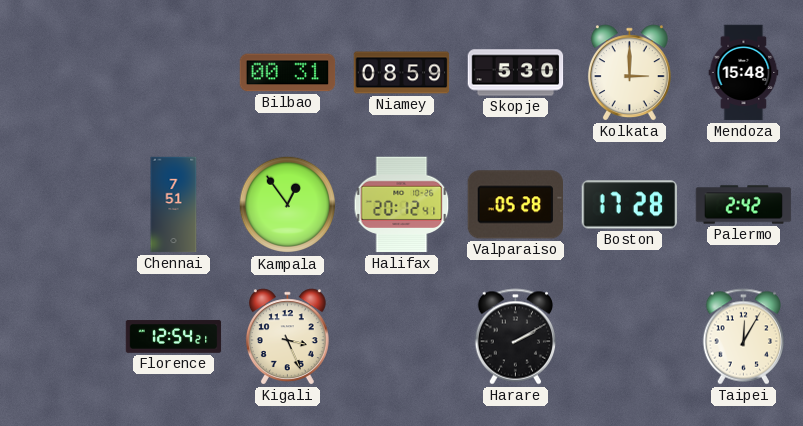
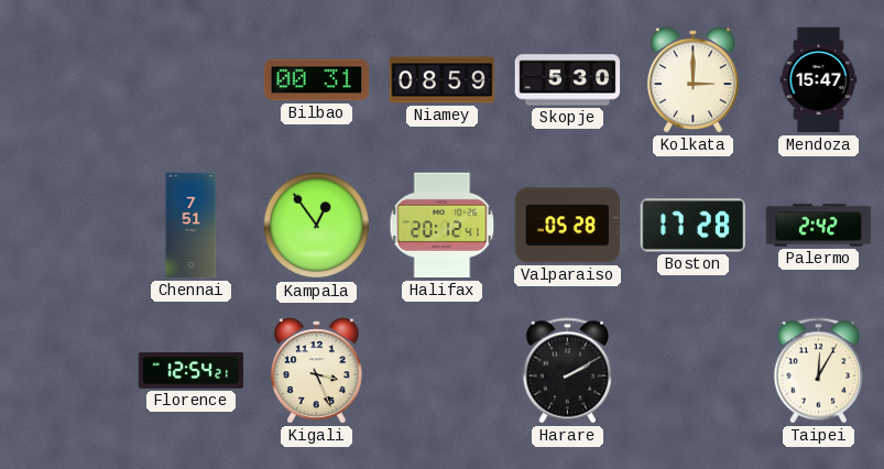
Mendoza: 15:48 -> 15:47 (819, 80)
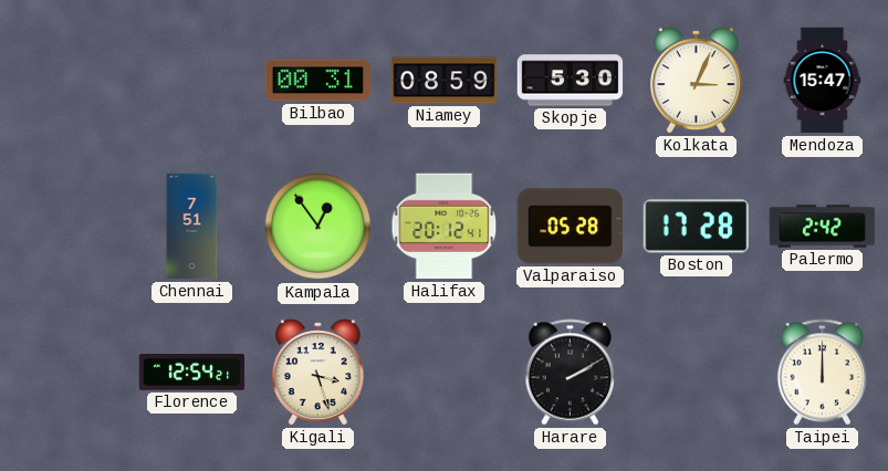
Kolkata: 3:00 -> 3:04 (696, 81)
Kigali: 3:26 -> 3:27 (317, 373)
Taipei: 12:05 -> 12:00 (823, 373)
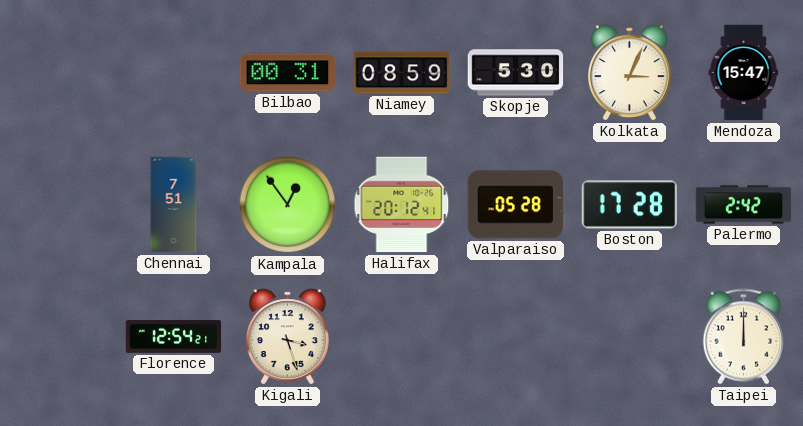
Harare: 2:10 -> none (571, 373)
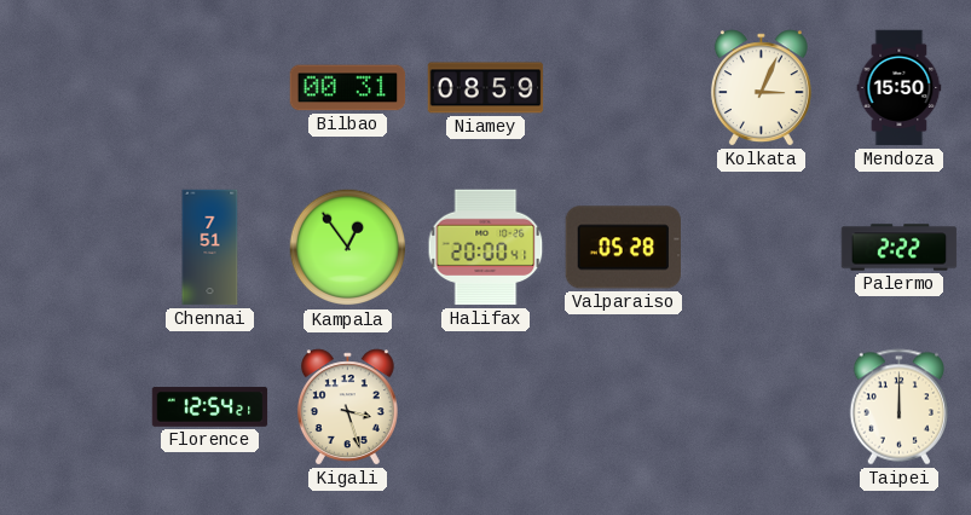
Skopje: 5:30 -> none (516, 73)
Mendoza: 15:47 -> 15:50 (900, 88)
Halifax: 20:12 -> 20:00 (486, 248)
Boston: 17:28 -> none (630, 205)
Palermo: 2:42 -> 2:22 (900, 248)
